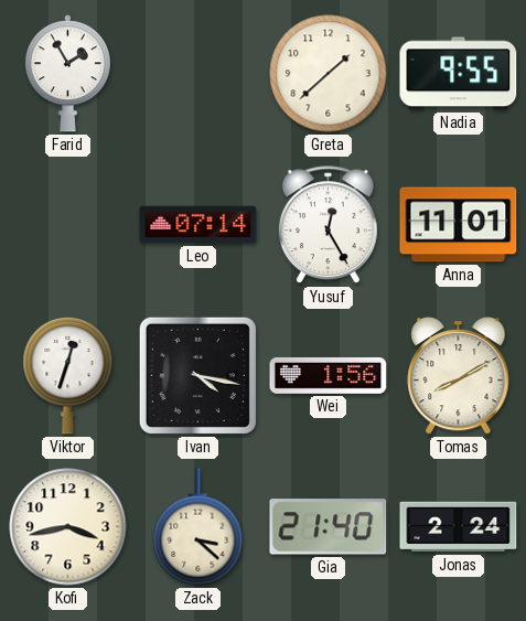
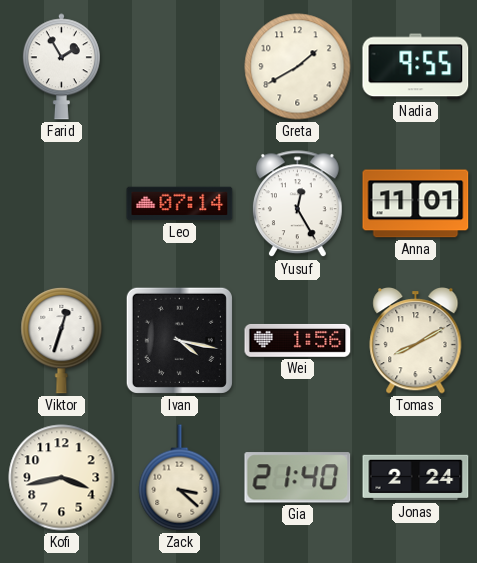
Greta: 1:38 -> 1:40 (298, 67)
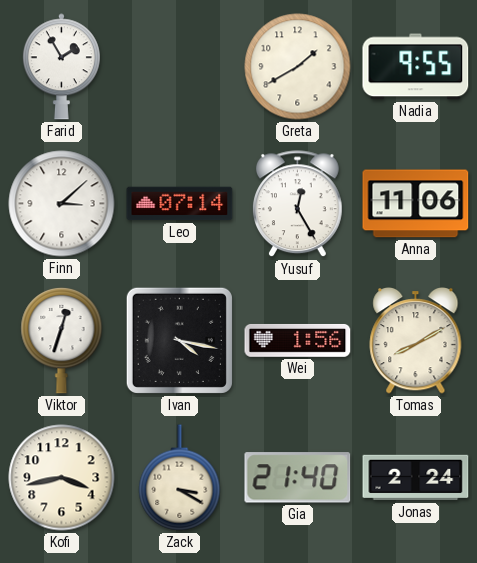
Finn: none -> 3:08 (62, 204)
Anna: 11:01 -> 11:06 (416, 204)
Zack: 3:22 -> 3:20 (180, 478)
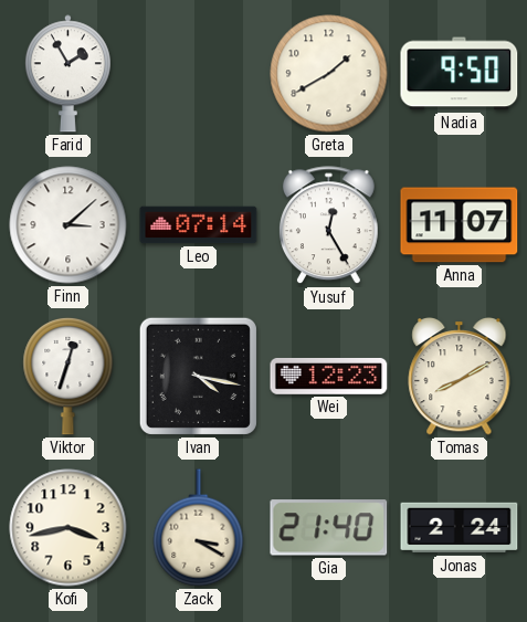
Nadia: 9:55 -> 9:50 (460, 74)
Anna: 11:06 -> 11:07 (460, 225)
Wei: 1:56 -> 12:23 (329, 376)
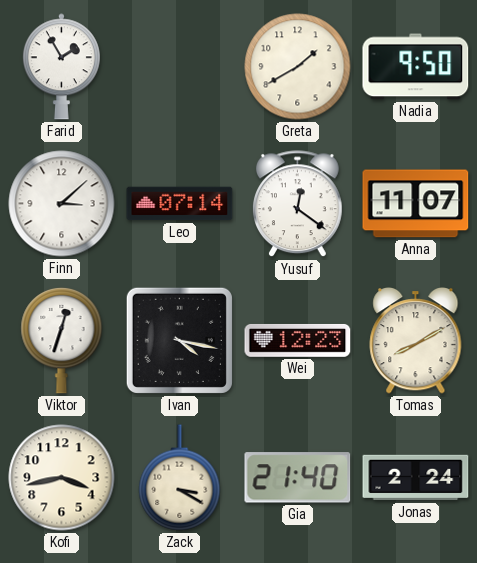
Yusuf: 12:25 -> 12:21 (297, 204)
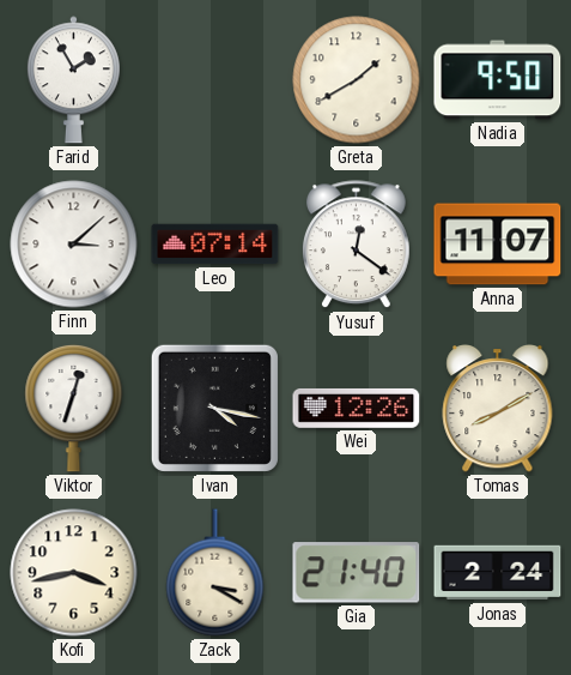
Wei: 12:23 -> 12:26 (357, 408)
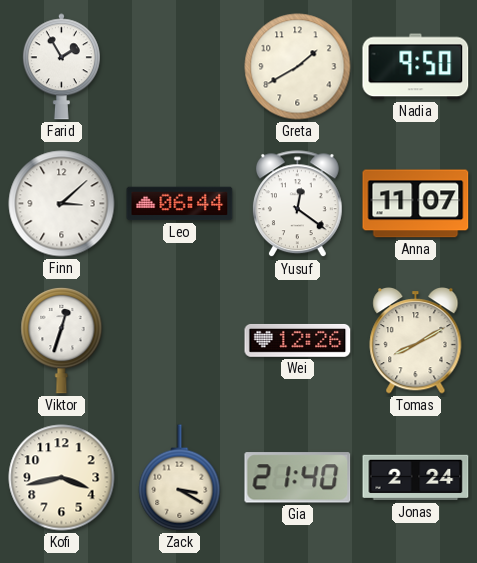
Leo: 07:14 -> 06:44 (180, 204)
Ivan: 4:17 -> none (214, 408)
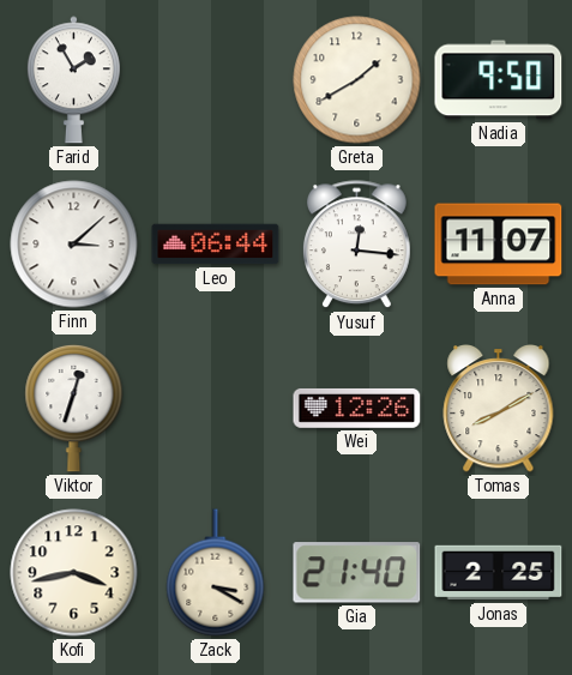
Yusuf: 12:21 -> 12:16 (356, 245)
Jonas: 2:24 -> 2:25 (499, 573)
